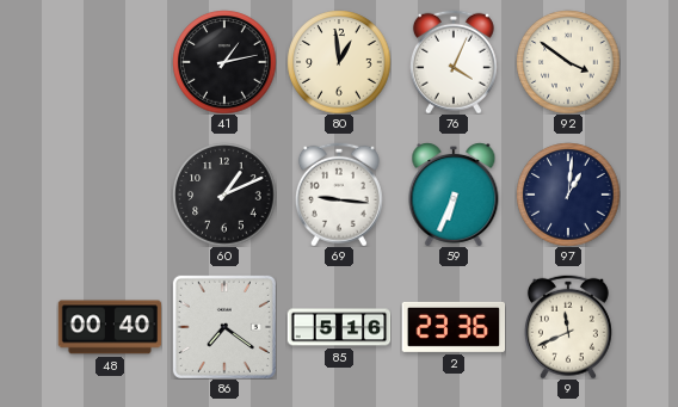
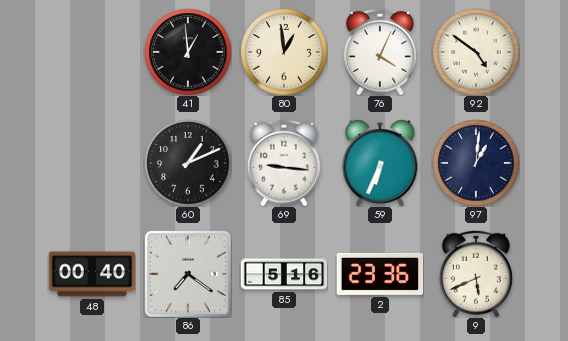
41: 1:13 -> 12:59 (188, 52)
92: 3:51 -> 4:51 (476, 52)
9: 11:41 -> 5:41 (476, 274)
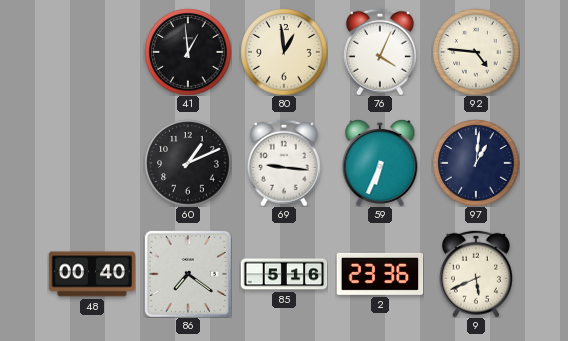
92: 4:51 -> 4:46 (476, 52)
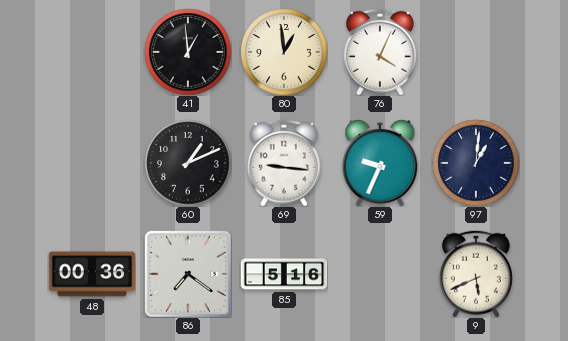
92: 4:46 -> none (476, 52)
59: 6:34 -> 9:34 (380, 163)
48: 00:40 -> 00:36 (92, 274)
2: 23:36 -> none (380, 274)
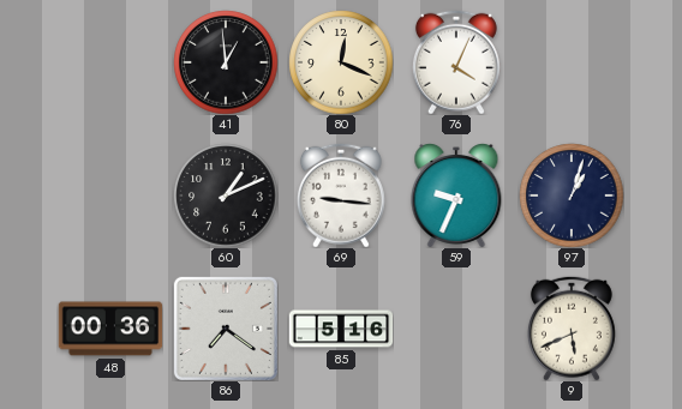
80: 12:59 -> 12:19 (341, 62)
97: 1:01 -> 1:03 (572, 196)
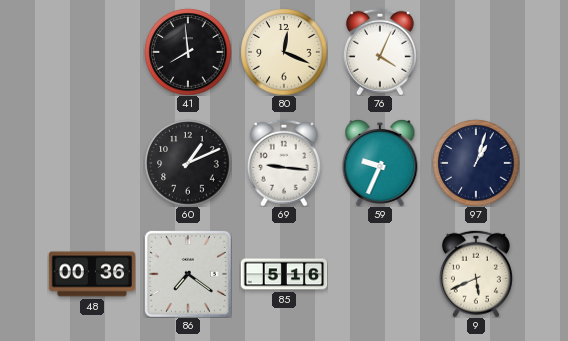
41: 12:59 -> 7:59 (188, 52)
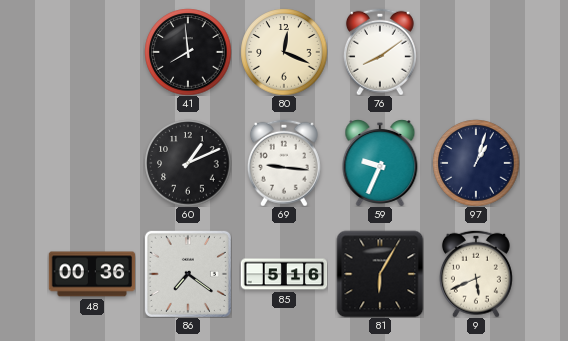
76: 4:04 -> 8:09 (380, 52)
81: none -> 6:05 (380, 274)
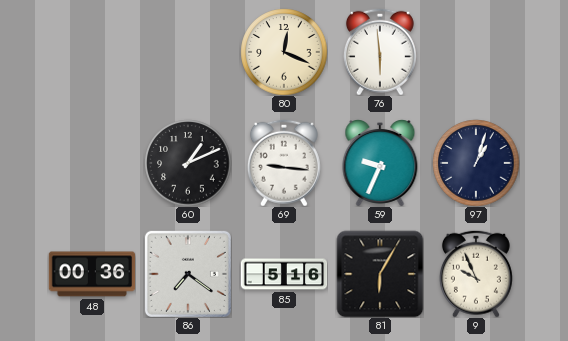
41: 7:59 -> none (188, 52)
76: 8:09 -> 5:59 (380, 52)
9: 5:41 -> 9:56 (476, 274)
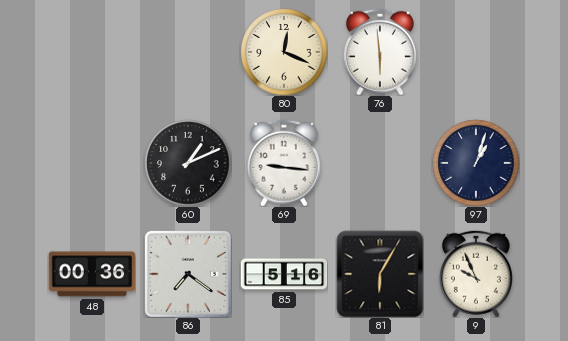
59: 9:34 -> none (380, 163)
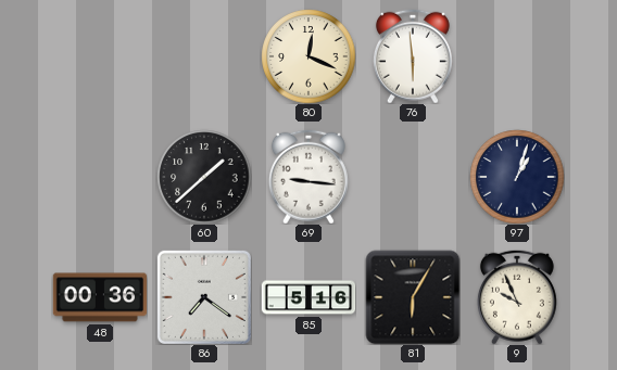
60: 1:11 -> 1:38 (204, 177)
